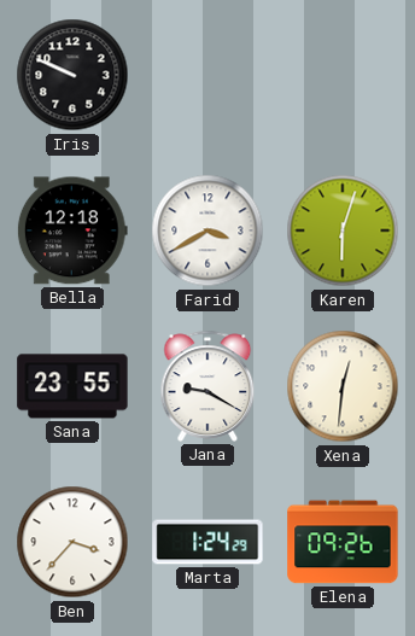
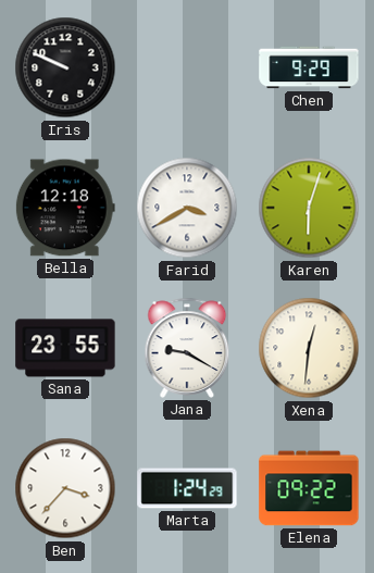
Chen: none -> 9:29 (309, 67)
Elena: 09:26 -> 09:22 (309, 488)
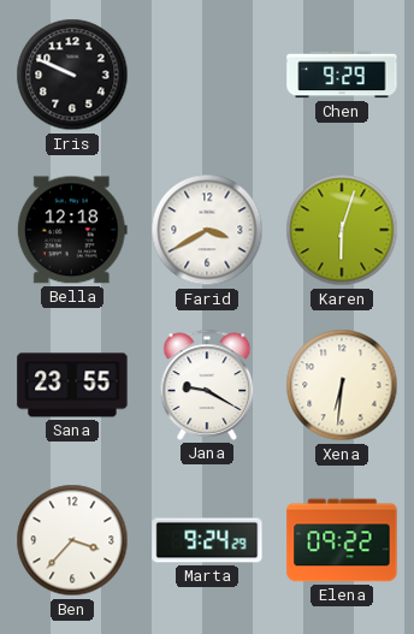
Xena: 12:31 -> 6:31 (342, 385)
Marta: 1:24 -> 9:24 (207, 540)
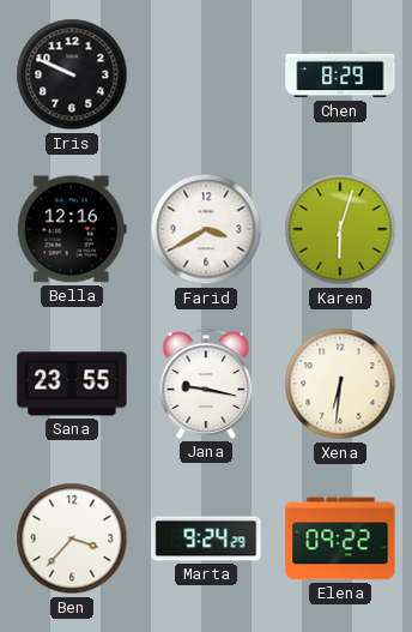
Chen: 9:29 -> 8:29 (340, 74)
Bella: 12:18 -> 12:16 (72, 229)
Jana: 9:20 -> 9:17 (206, 384)
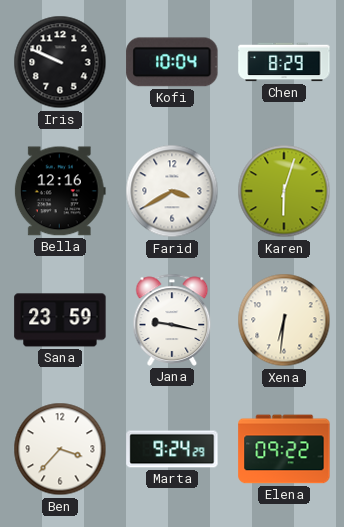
Kofi: none -> 10:04 (172, 62)
Sana: 23:55 -> 23:59 (60, 320)
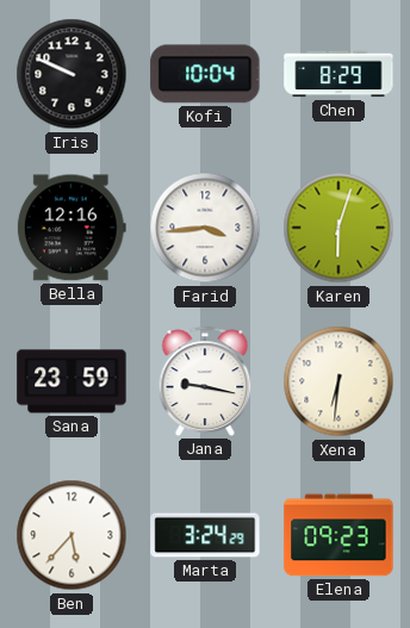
Farid: 3:40 -> 3:44 (205, 228)
Ben: 3:37 -> 5:37 (72, 535)
Marta: 9:24 -> 3:24 (205, 535)
Elena: 09:22 -> 09:23 (338, 535)
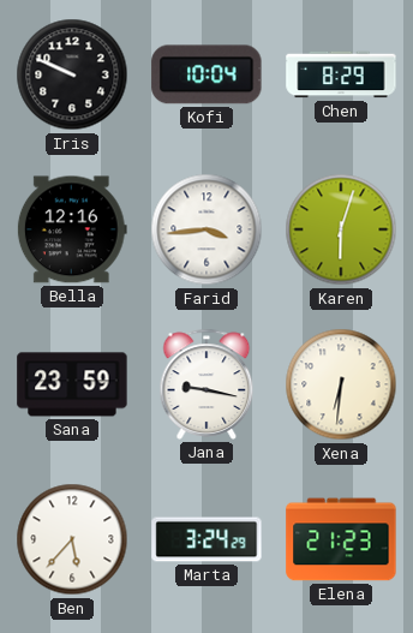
Elena: 09:23 -> 21:23 (341, 539)
